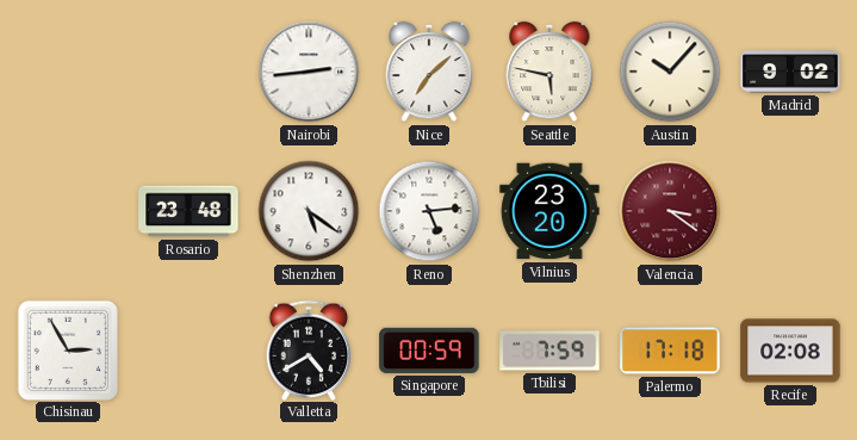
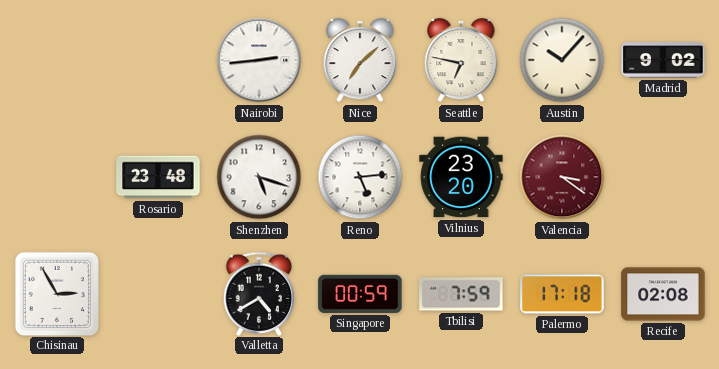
Seattle: 5:47 -> 6:47 (461, 60)
Shenzhen: 5:21 -> 5:18 (259, 177)
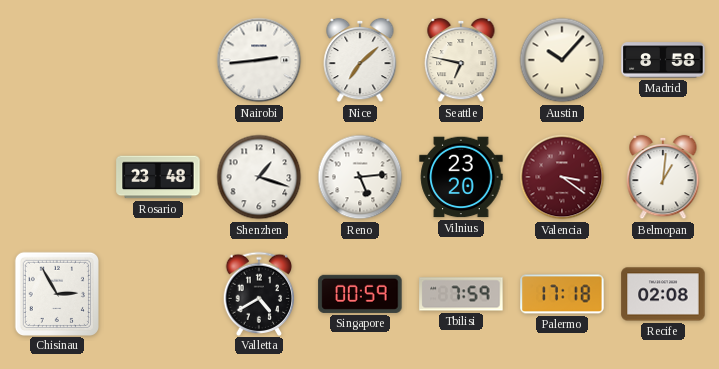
Madrid: 9:02 -> 8:58 (663, 60)
Shenzhen: 5:18 -> 1:18 (259, 177)
Belmopan: none -> 1:01 (663, 177)
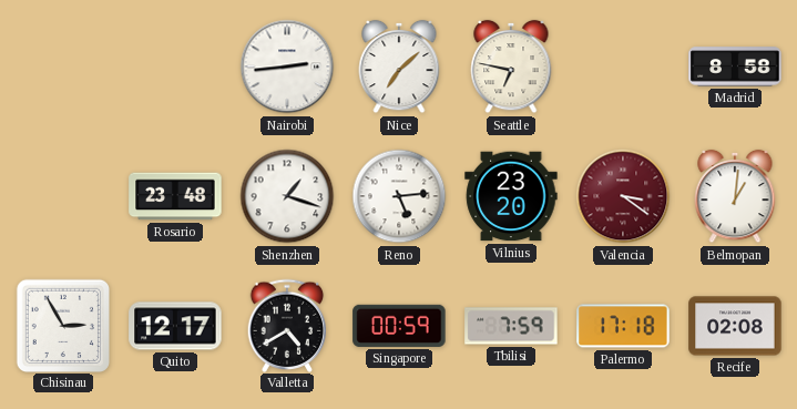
Austin: 10:07 -> none (562, 60)
Quito: none -> 12:17 (175, 326)
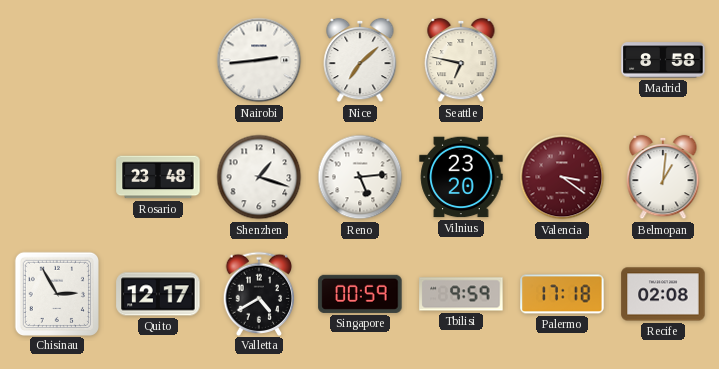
Tbilisi: 7:59 -> 9:59 (461, 294)
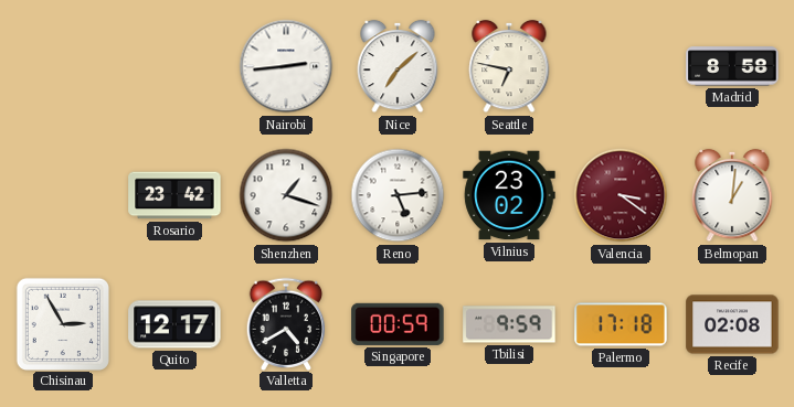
Rosario: 23:48 -> 23:42 (174, 195)
Vilnius: 23:20 -> 23:02 (509, 195)
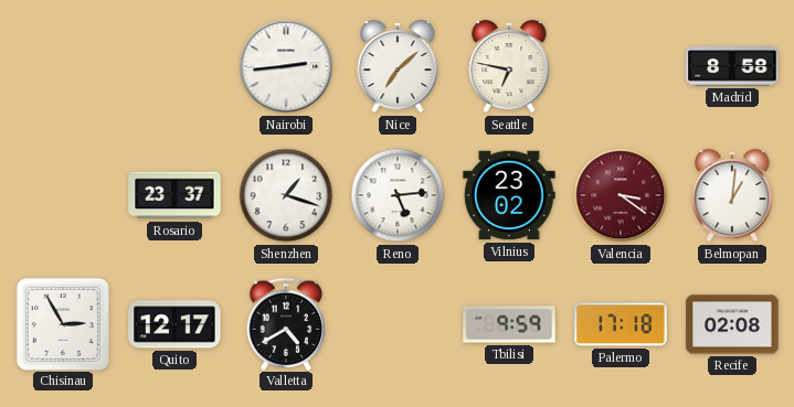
Rosario: 23:42 -> 23:37 (174, 195)
Singapore: 00:59 -> none (398, 324)
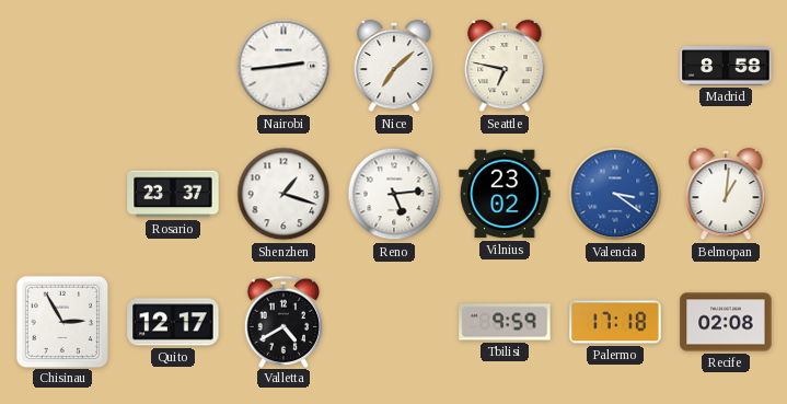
Valencia dial: burgundy -> blue (615, 194)
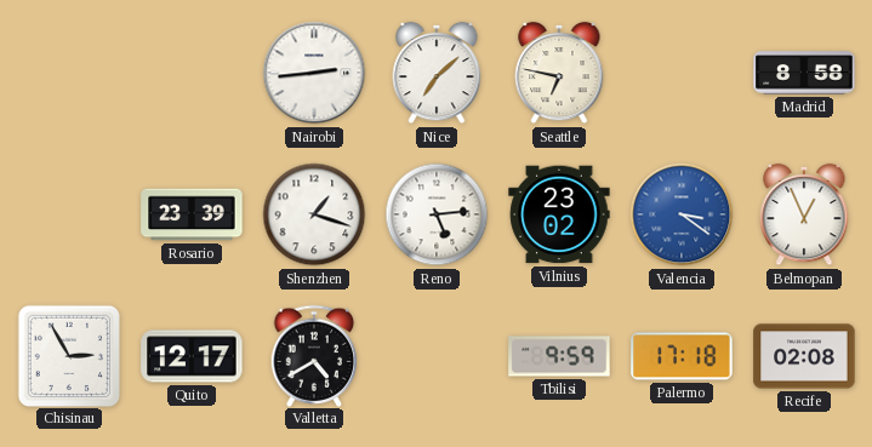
Rosario: 23:37 -> 23:39 (192, 214)
Belmopan: 1:01 -> 12:56 (804, 214)
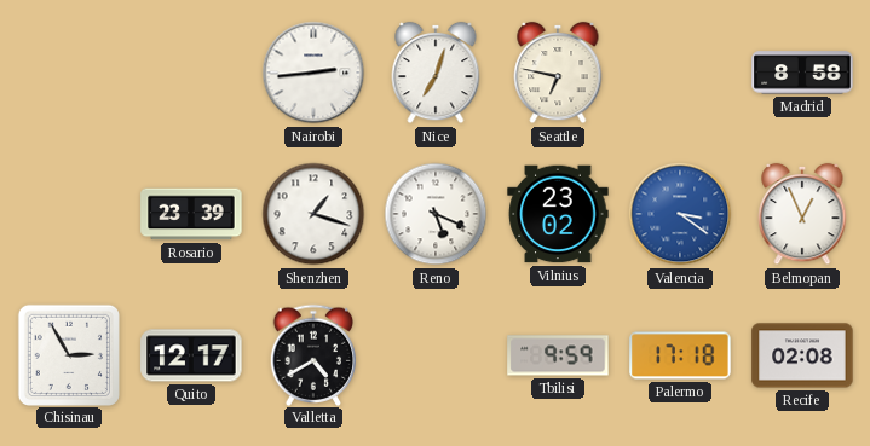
Nice: 7:08 -> 7:03 (436, 73)
Reno: 5:14 -> 5:19 (436, 214)
